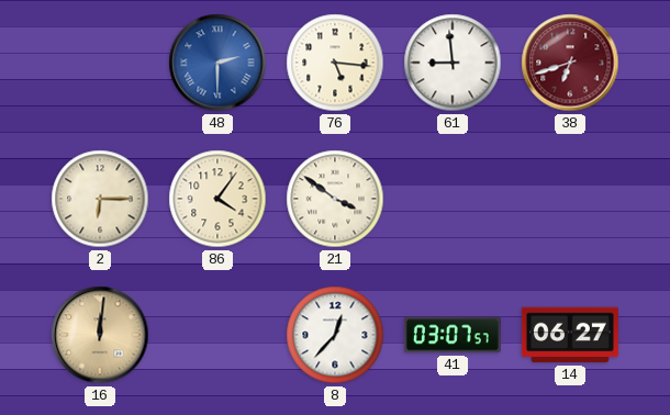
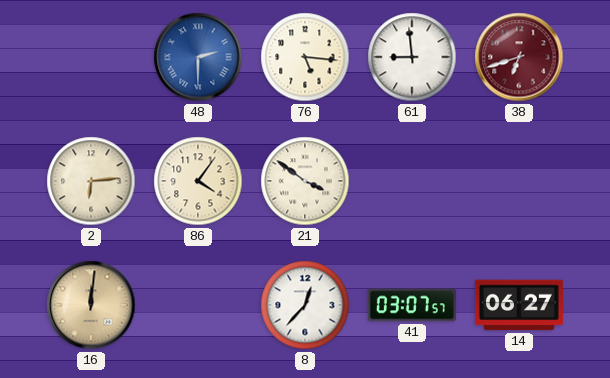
2: 6:15 -> 6:14 (91, 181)
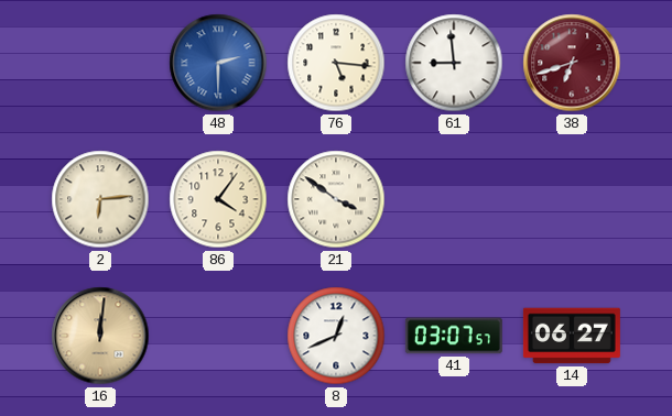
8: 12:37 -> 12:41 (336, 336)
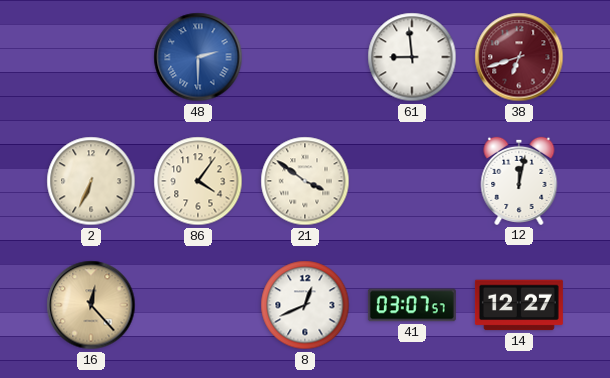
76: 5:16 -> none (336, 63)
2: 6:14 -> 6:34 (91, 181)
12: none -> 12:02 (519, 181)
16: 12:01 -> 12:23 (91, 305)
14: 06:27 -> 12:27 (519, 305)
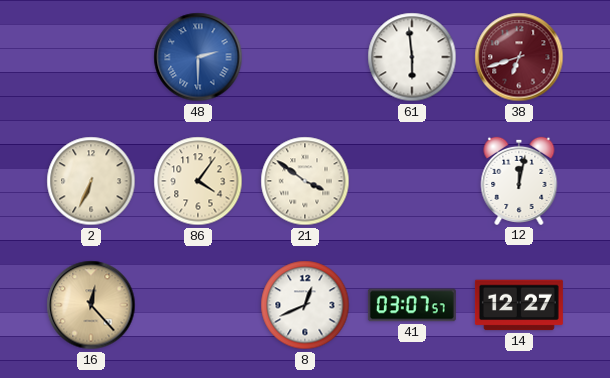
61: 8:59 -> 5:59 (412, 57)
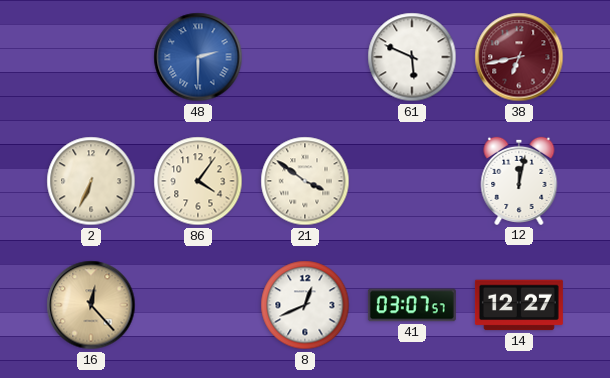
61: 5:59 -> 5:49 (412, 57)
38: 6:42 -> 6:43 (519, 57)
